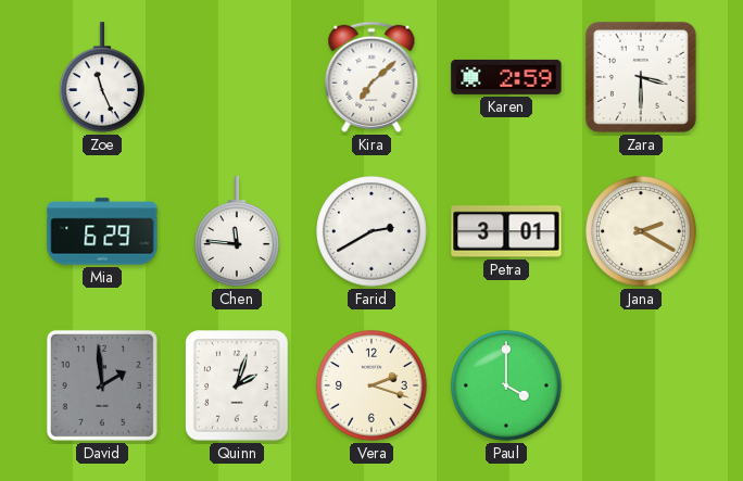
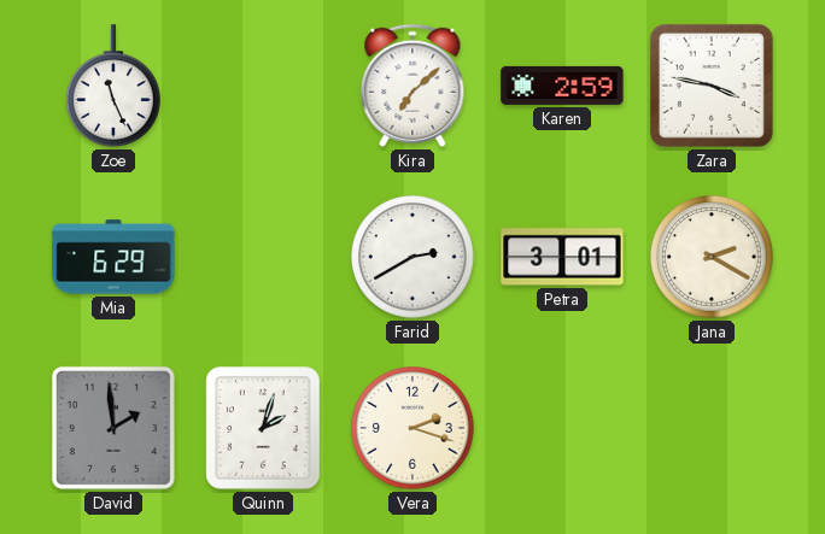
Zara: 3:30 -> 3:47 (712, 86)
Chen: 11:46 -> none (238, 231)
Paul: 4:00 -> none (506, 385)
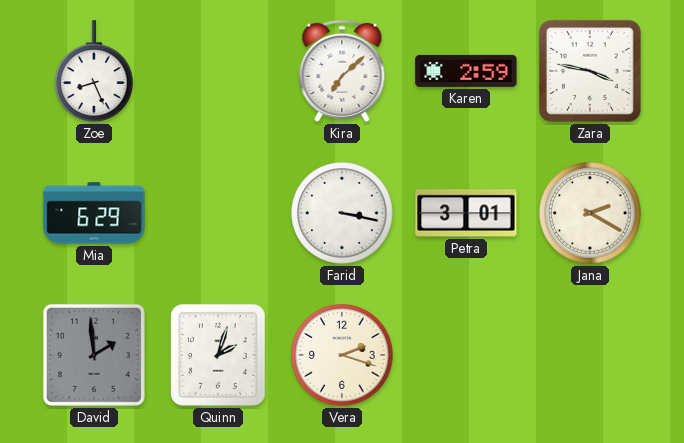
Zoe: 11:26 -> 8:26 (95, 71)
Farid: 2:40 -> 3:17 (342, 213)
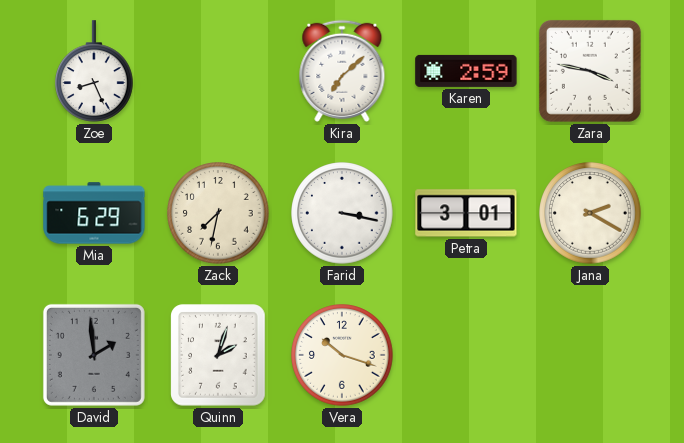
Zack: none -> 7:32 (218, 213)
Vera: 2:18 -> 10:18 (342, 355)
